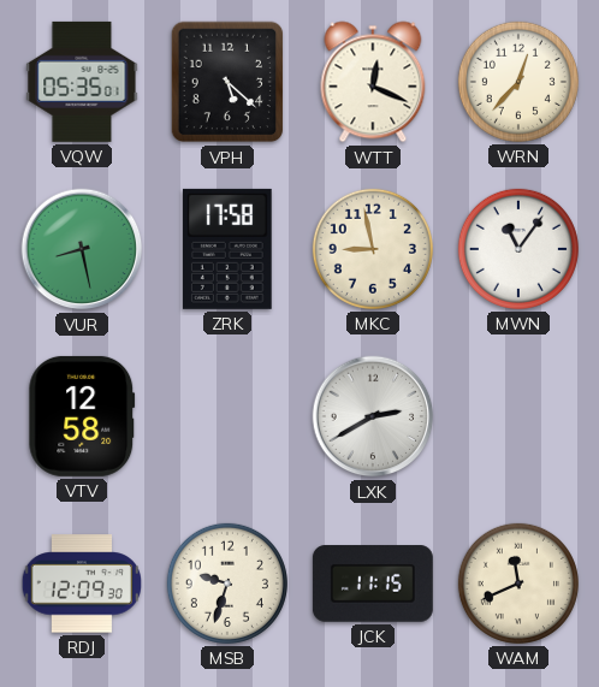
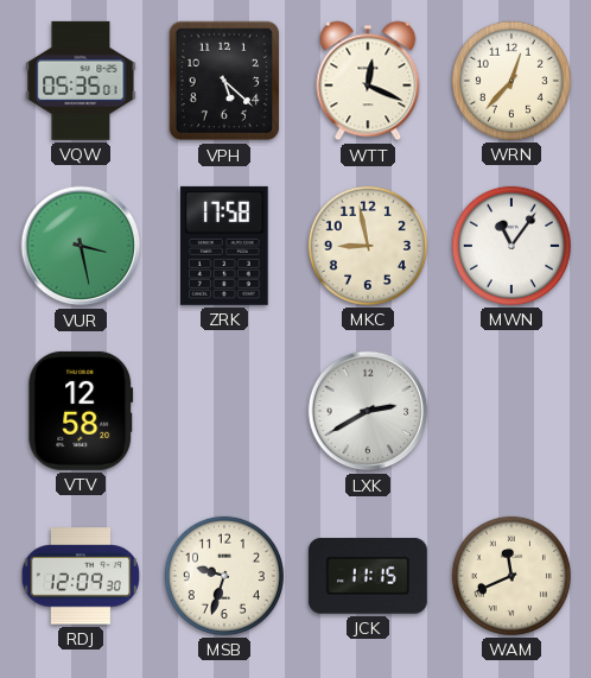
VUR: 8:28 -> 3:28 (81, 246)
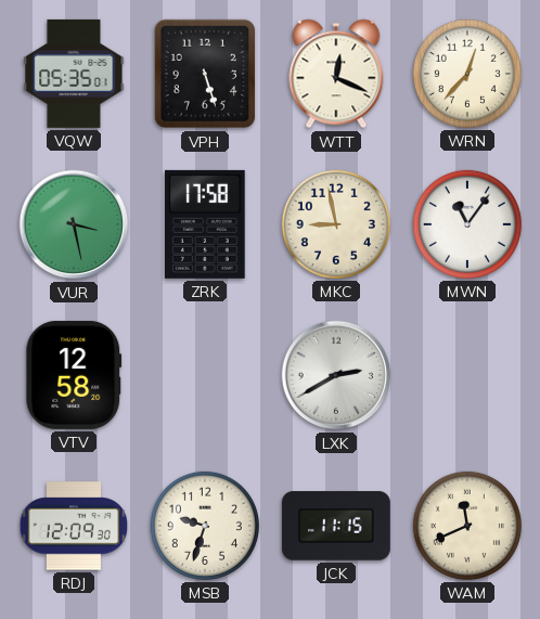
VPH: 5:22 -> 5:27 (205, 74)
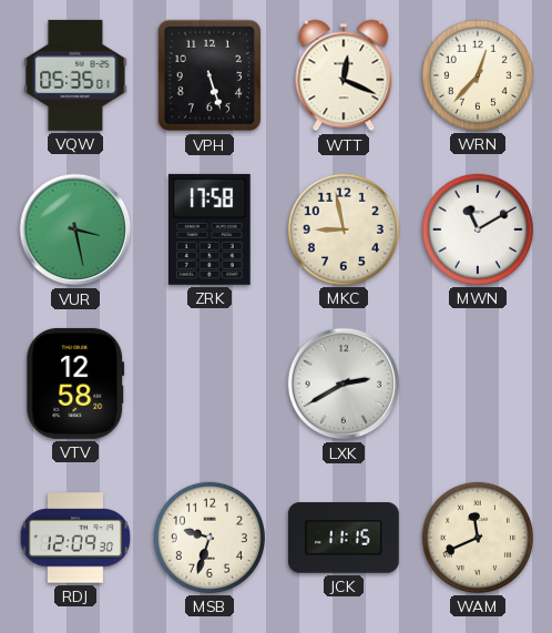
MWN: 11:06 -> 11:10 (478, 229)
